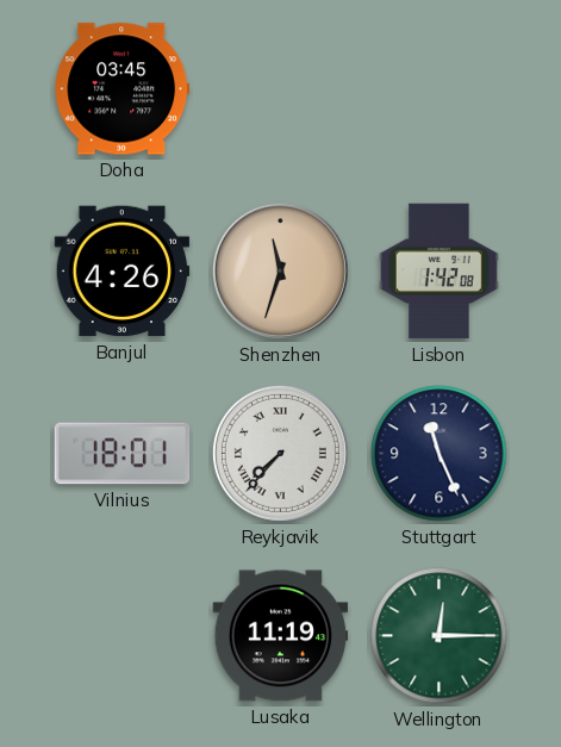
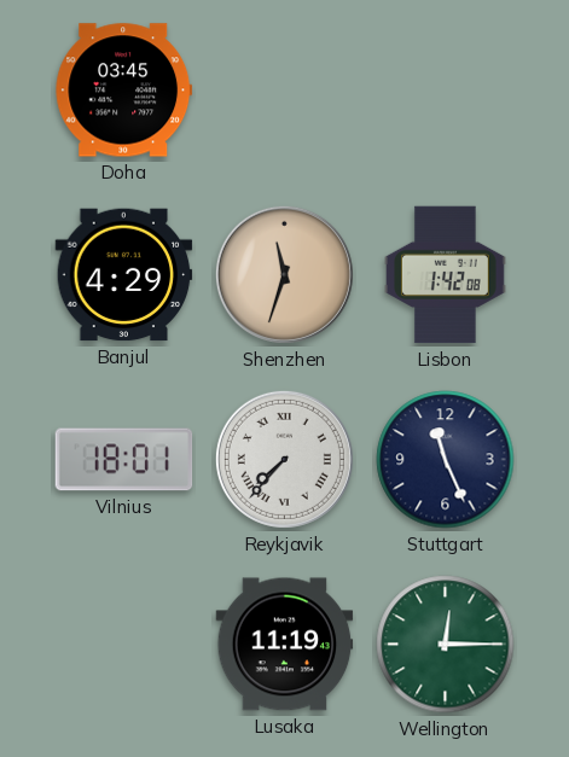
Banjul: 4:26 -> 4:29 (124, 275)
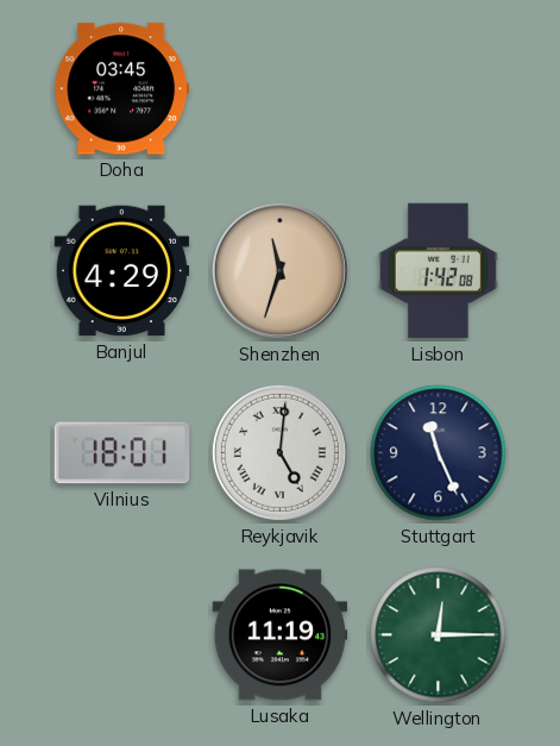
Reykjavik: 7:37 -> 5:01 (279, 452)
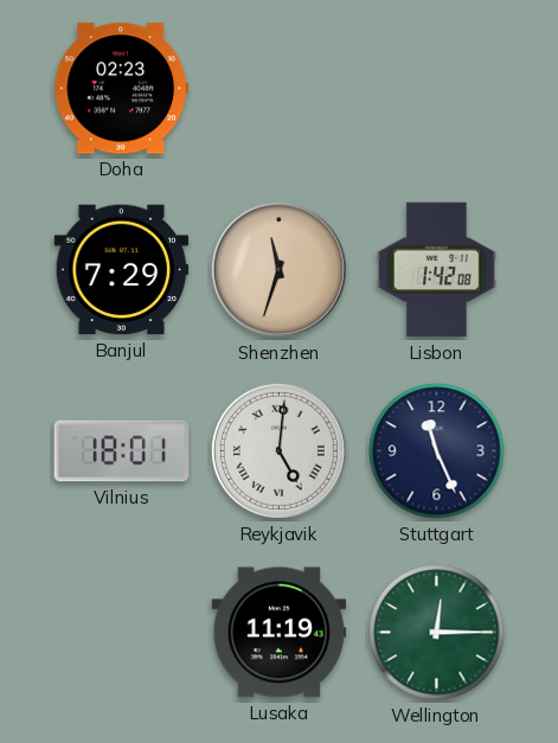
Doha: 03:45 -> 02:23 (122, 89)
Banjul: 4:29 -> 7:29 (122, 270)
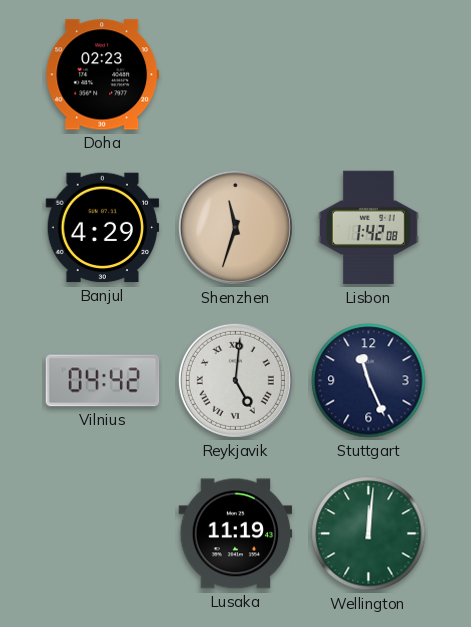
Banjul: 7:29 -> 4:29 (103, 228)
Vilnius: 18:01 -> 04:42 (103, 381)
Wellington: 12:15 -> 12:01 (369, 534)
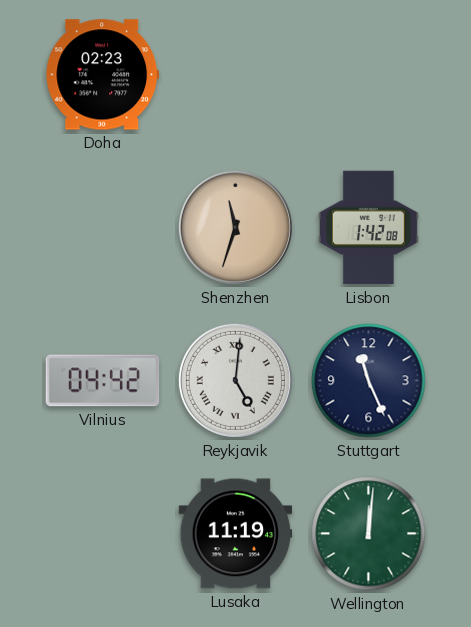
Banjul: 4:29 -> none (103, 228)
